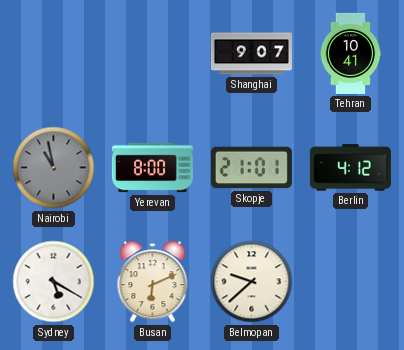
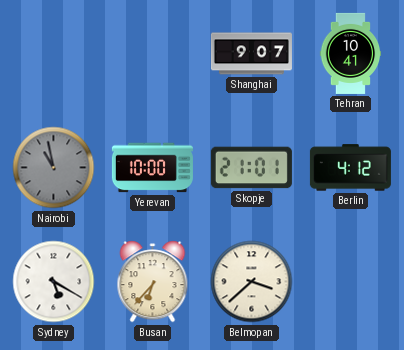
Yerevan: 8:00 -> 10:00 (152, 168)
Busan: 6:11 -> 6:37 (153, 282)
Belmopan: 9:38 -> 3:38 (252, 282)
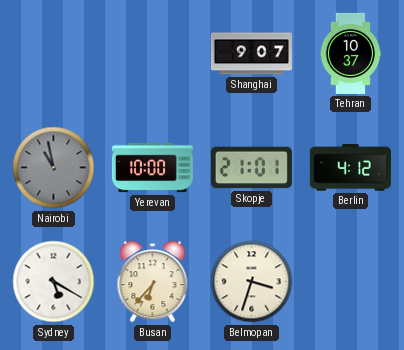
Tehran: 10:41 -> 10:37 (351, 53)
Belmopan: 3:38 -> 3:33 (252, 282)
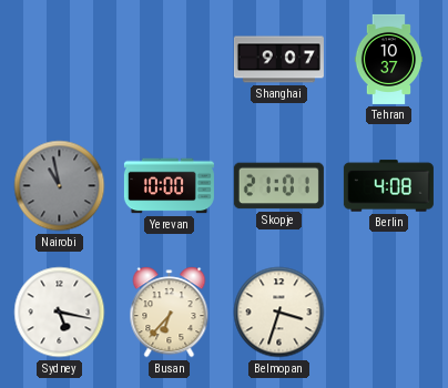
Berlin: 4:12 -> 4:08 (388, 186)
Sydney: 5:20 -> 5:17 (60, 313)
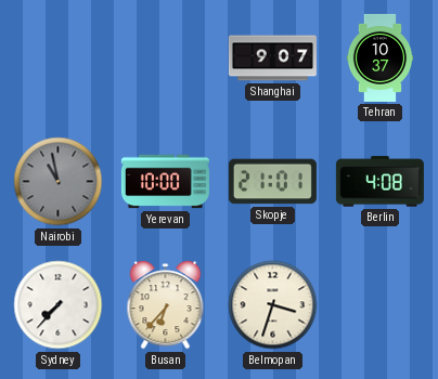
Sydney: 5:17 -> 7:37 (59, 305)
